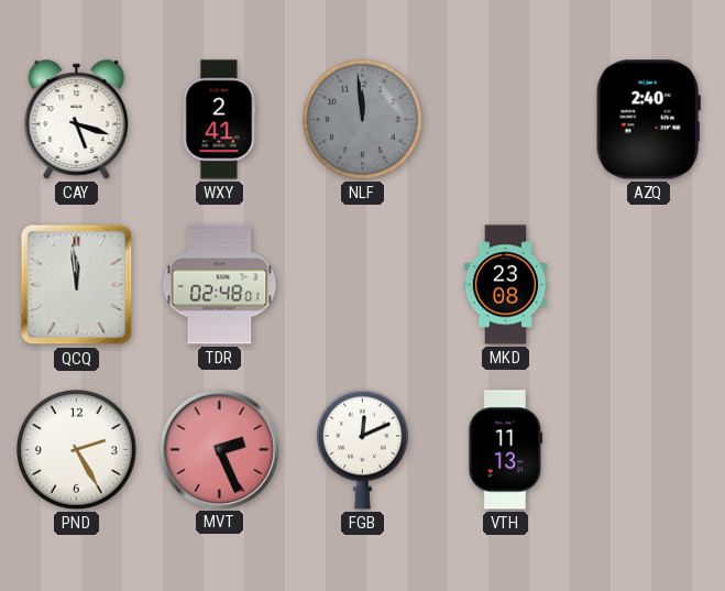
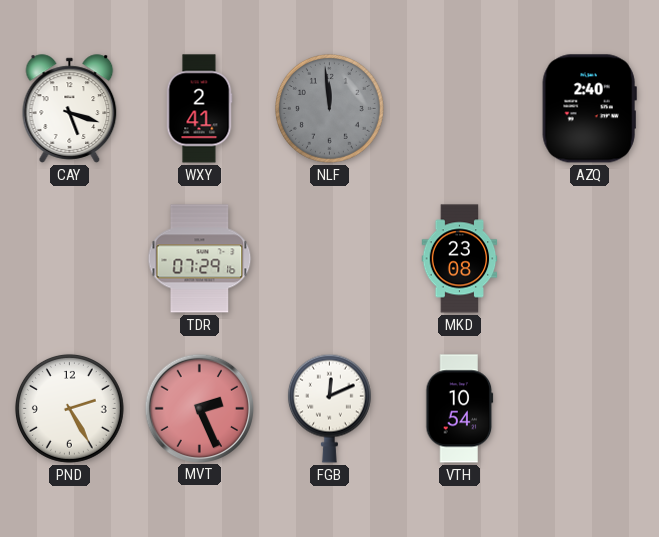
QCQ: 11:59 -> none (77, 285)
TDR: 02:48 -> 07:29 (200, 259)
VTH: 11:13 -> 10:54 (460, 409)
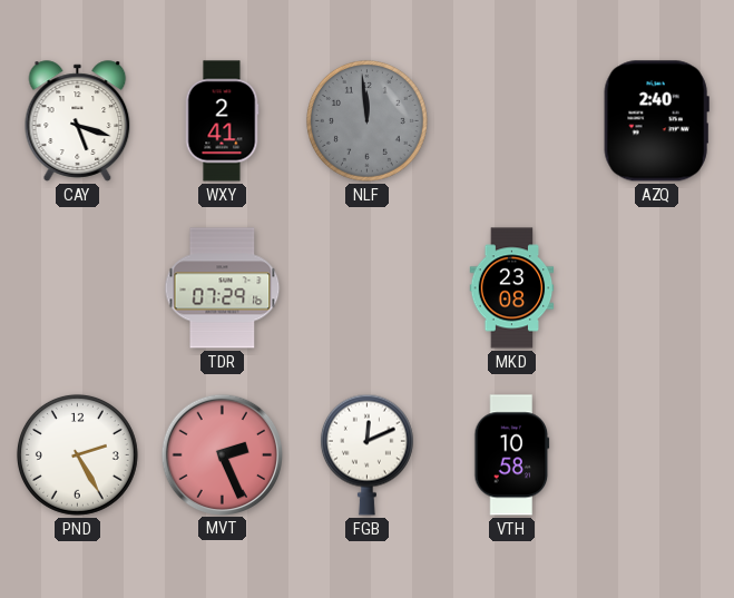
VTH: 10:54 -> 10:58 (512, 455)
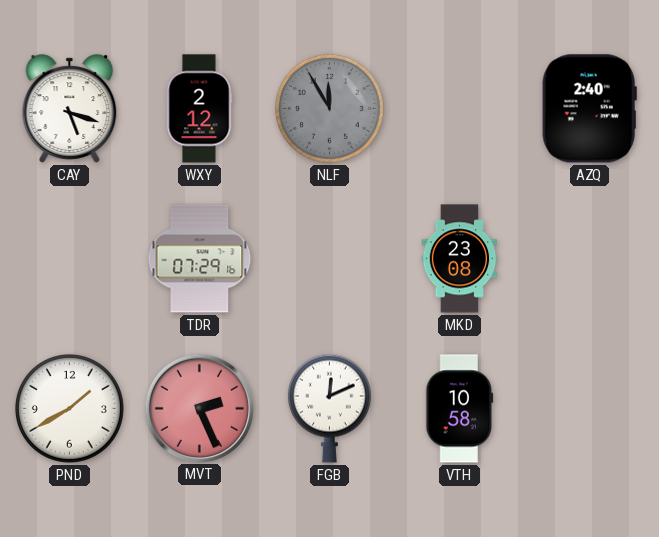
WXY: 2:41 -> 2:12 (199, 109)
NLF: 11:59 -> 11:55 (329, 108)
PND: 2:25 -> 1:40 (69, 408)
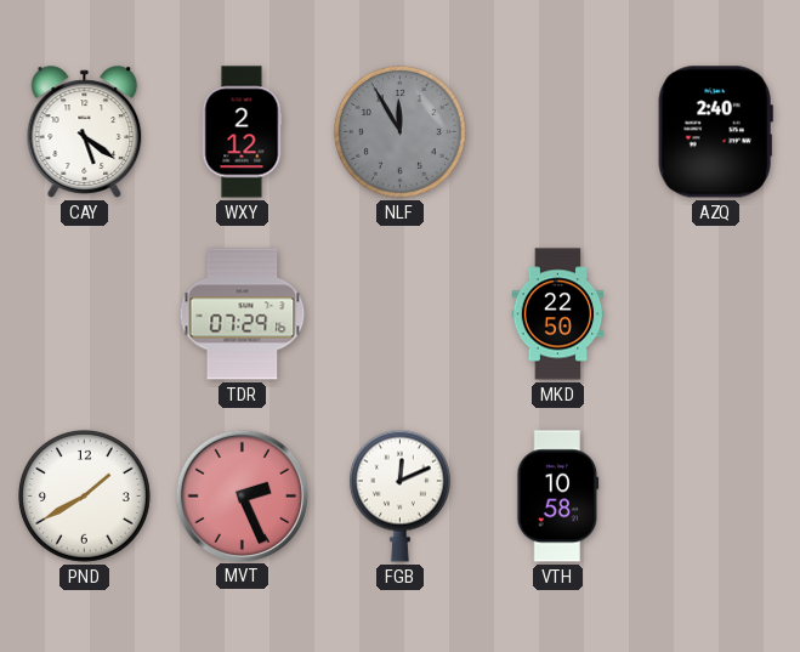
CAY: 5:18 -> 5:21 (85, 132)
MKD: 23:08 -> 22:50 (558, 314)
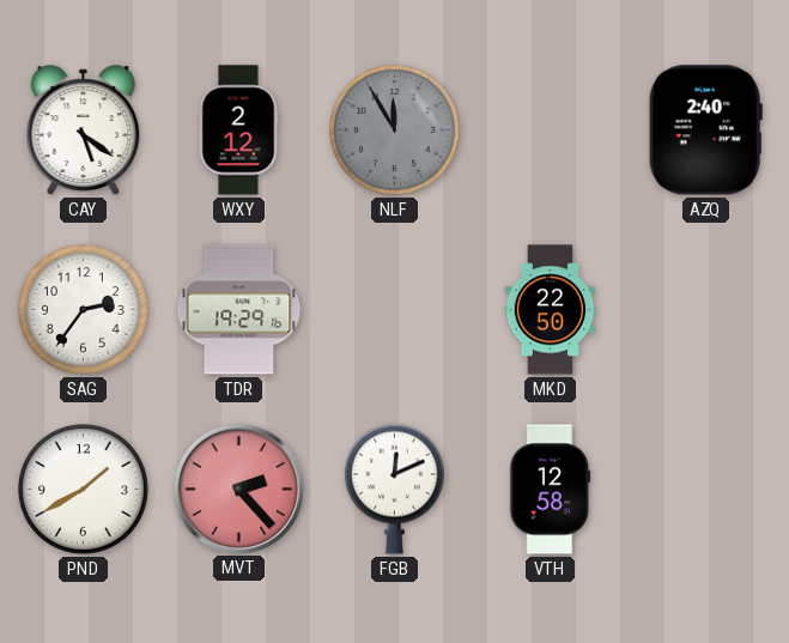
SAG: none -> 2:36 (83, 309)
TDR: 07:29 -> 19:29 (239, 310)
MVT: 2:26 -> 2:23 (238, 489)
VTH: 10:58 -> 12:58 (551, 490)
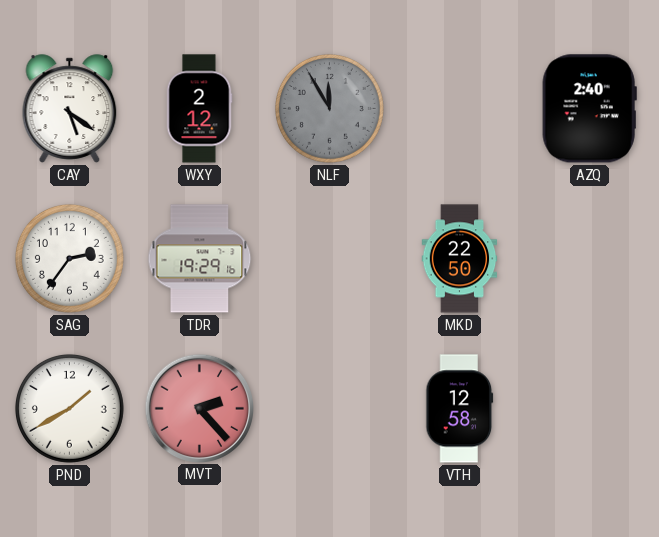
FGB: 12:11 -> none (394, 489)
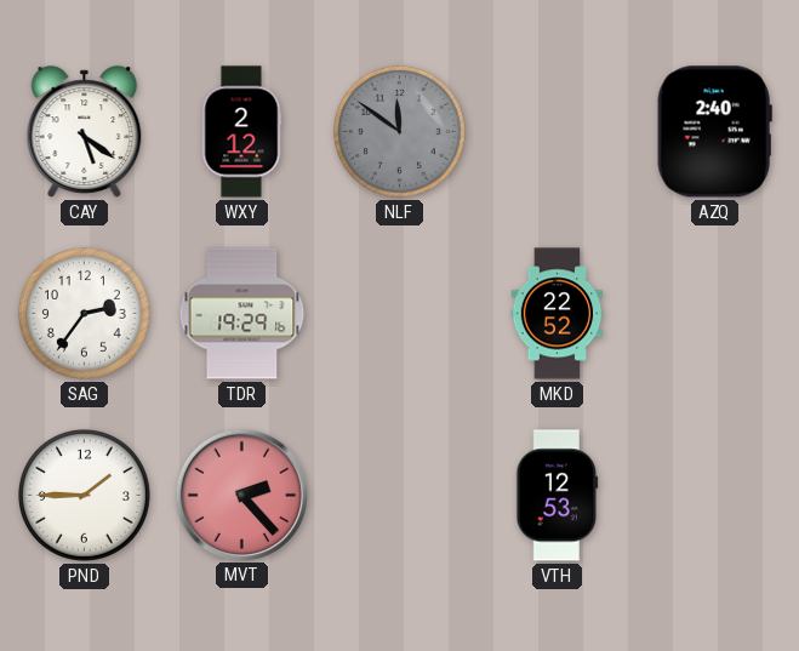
NLF: 11:55 -> 11:51 (399, 131)
MKD: 22:50 -> 22:52 (558, 314)
PND: 1:40 -> 1:45 (84, 495)
VTH: 12:58 -> 12:53 (558, 496)
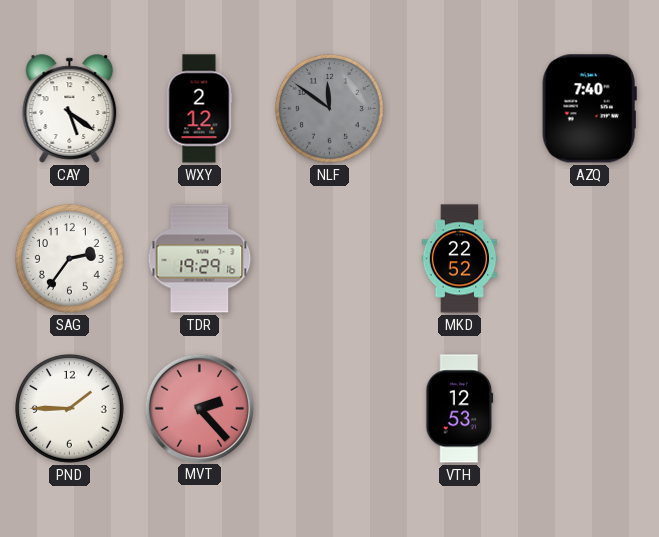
AZQ: 2:40 -> 7:40 (589, 109)
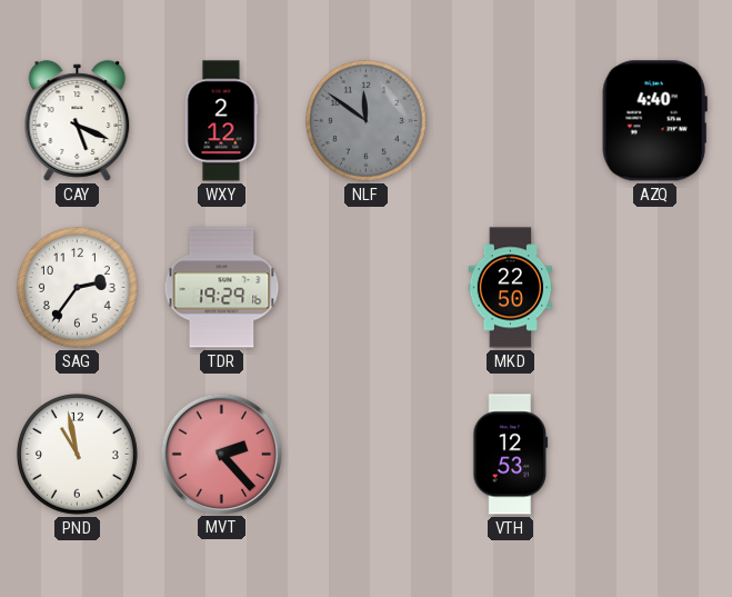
CAY: 5:21 -> 5:19 (78, 121)
AZQ: 7:40 -> 4:40 (654, 121)
MKD: 22:52 -> 22:50 (511, 288)
PND: 1:45 -> 10:58 (77, 454)
